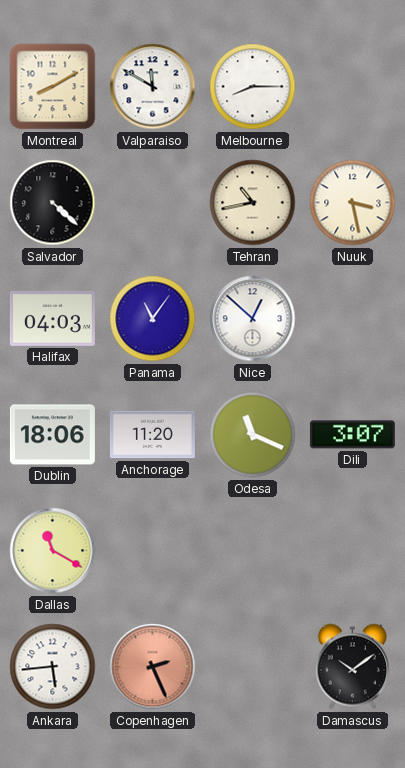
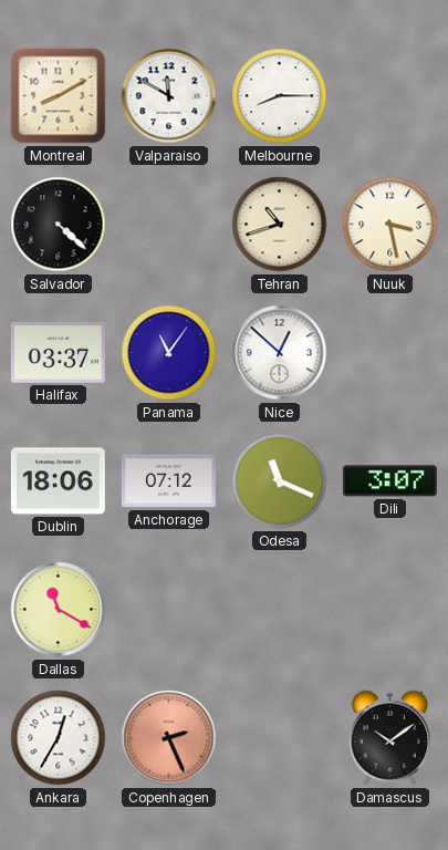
Tehran: 10:43 -> 10:42 (280, 225)
Halifax: 04:03 -> 03:37 (58, 353)
Anchorage: 11:20 -> 07:12 (168, 481)
Ankara: 5:44 -> 12:35 (59, 738)
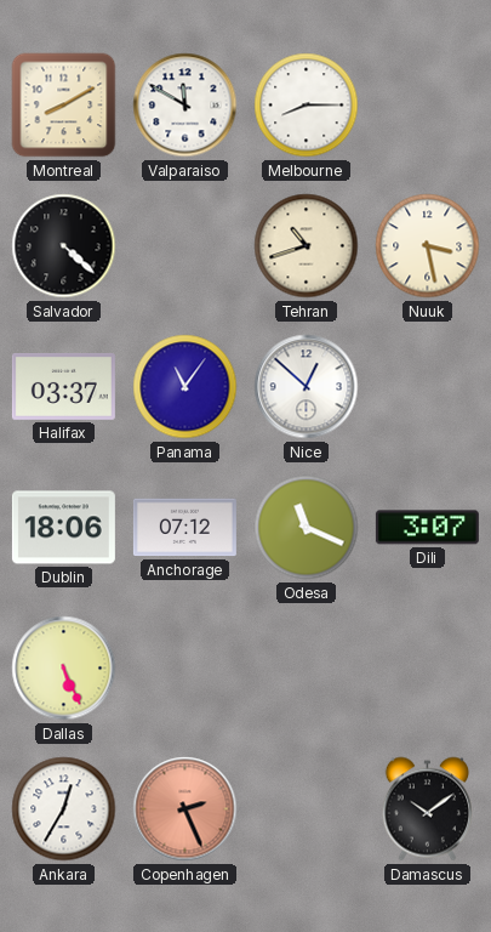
Dallas: 11:20 -> 5:26 (64, 669)
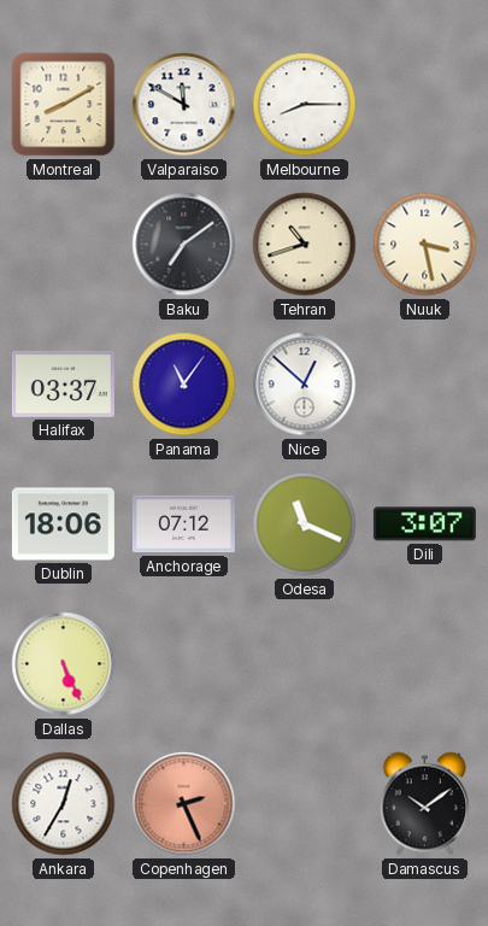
Salvador: 4:22 -> none (64, 246)
Baku: none -> 7:09 (184, 245)
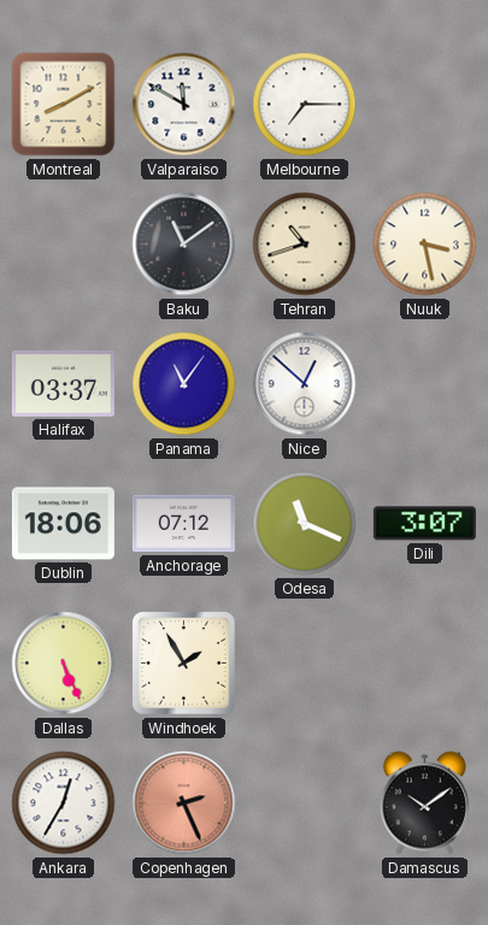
Melbourne: 8:15 -> 7:15 (305, 105)
Baku: 7:09 -> 11:09 (184, 244)
Windhoek: none -> 1:55 (184, 664)
